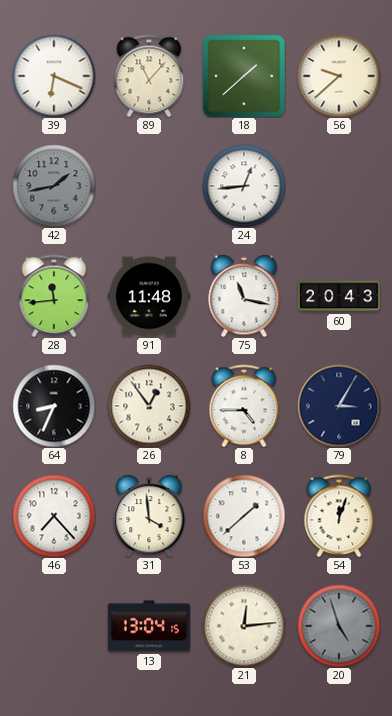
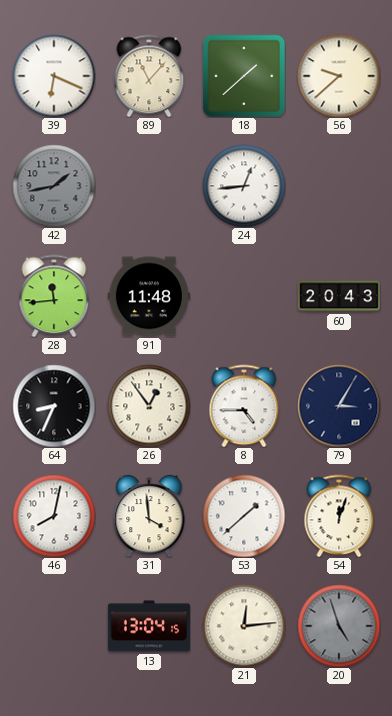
75: 11:17 -> none (244, 296)
46: 7:23 -> 8:02 (54, 516)
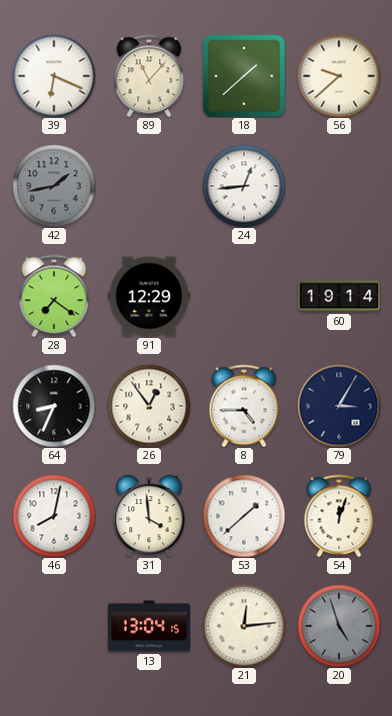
28: 11:44 -> 7:21 (54, 296)
91: 11:48 -> 12:29 (149, 296)
60: 20:43 -> 19:14 (339, 296)
